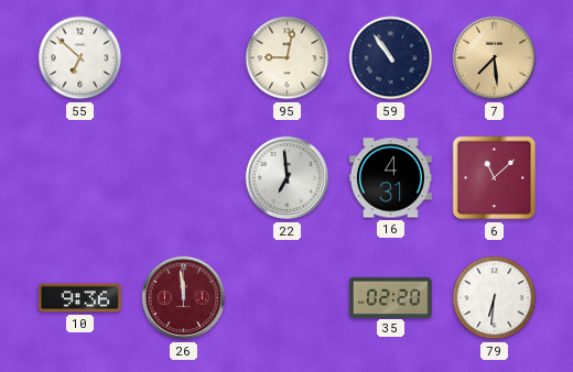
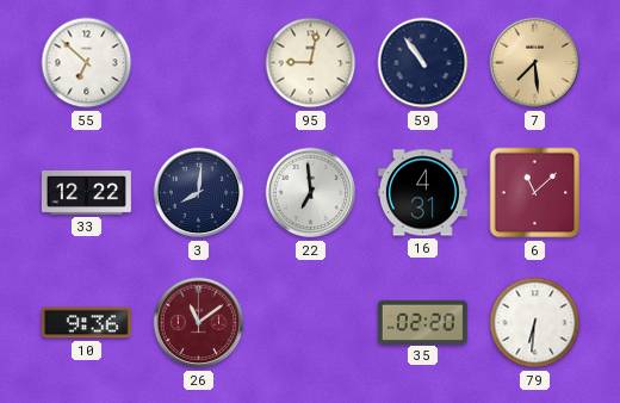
33: none -> 12:22 (86, 192)
3: none -> 8:01 (199, 193)
26: 11:59 -> 11:09 (199, 323)
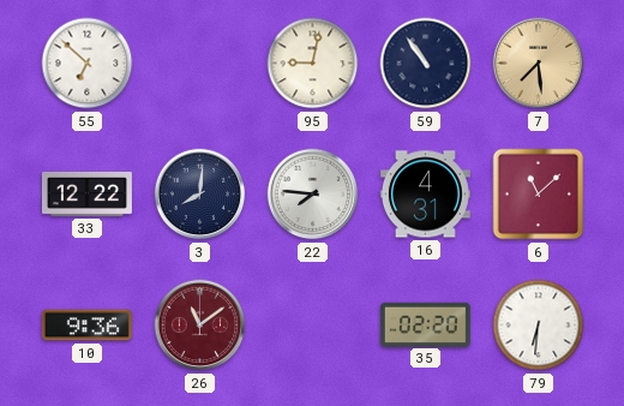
22: 6:59 -> 7:46 (313, 195)
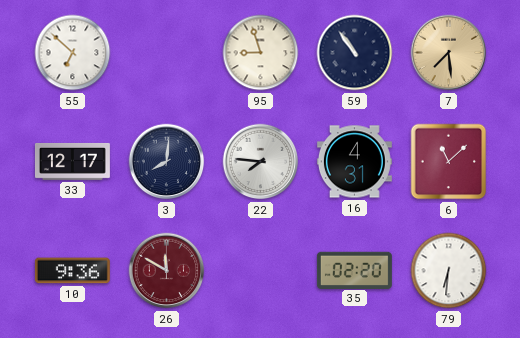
95: 9:02 -> 8:57 (261, 53)
33: 12:22 -> 12:17 (72, 161)
26: 11:09 -> 11:50 (167, 271)
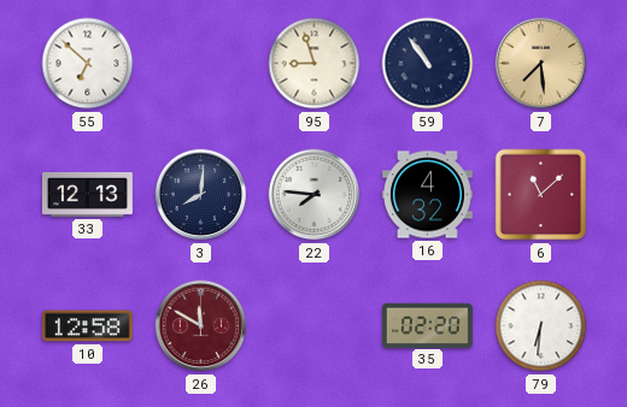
33: 12:17 -> 12:13 (87, 194)
16: 4:31 -> 4:32 (427, 195)
10: 9:36 -> 12:58 (87, 326)
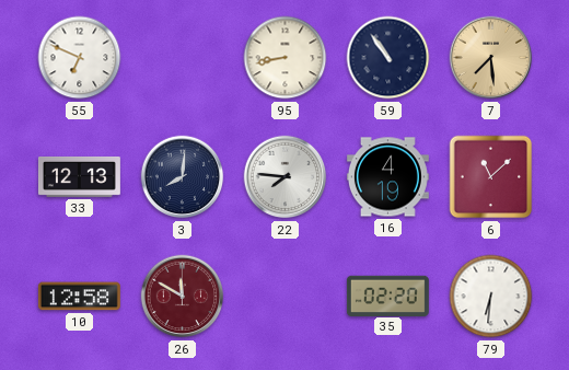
55: 6:52 -> 6:49 (80, 58)
95: 8:57 -> 8:43 (286, 58)
16: 4:32 -> 4:19 (387, 177)
